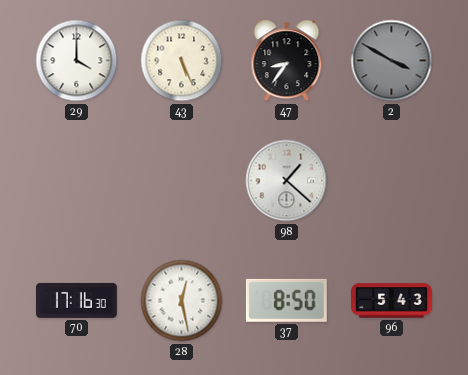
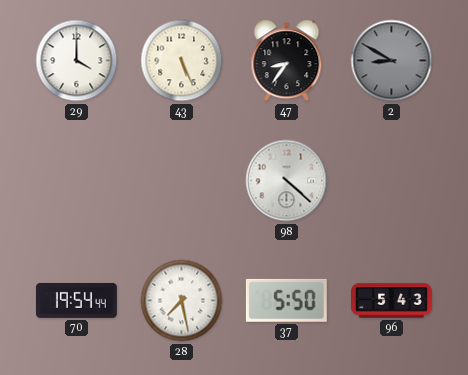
2: 3:50 -> 8:50 (392, 61)
98: 1:22 -> 4:22 (287, 181)
70: 17:16 -> 19:54 (76, 300)
28: 12:28 -> 7:28 (182, 301)
37: 8:50 -> 5:50 (286, 300)
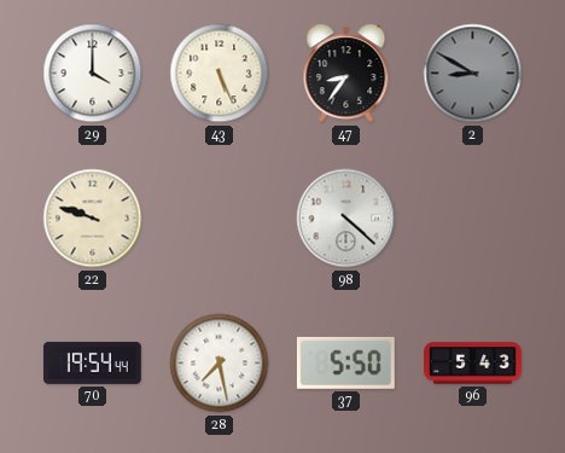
22: none -> 9:48 (93, 219)
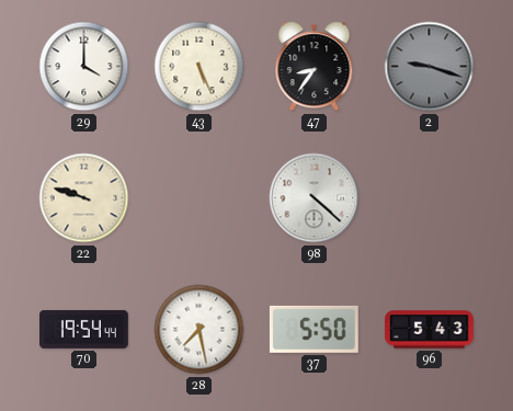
2: 8:50 -> 9:18 (430, 67)
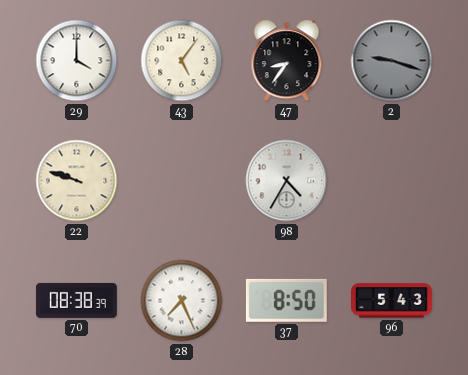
43: 5:26 -> 5:06 (182, 61)
98: 4:22 -> 4:35 (287, 181)
70: 19:54 -> 08:38 (76, 300)
28: 7:28 -> 7:26 (182, 301)
37: 5:50 -> 8:50 (286, 300)
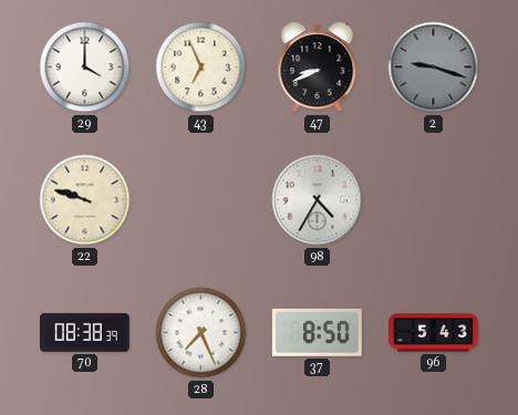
43: 5:06 -> 6:56 (201, 68)
47: 8:36 -> 8:41 (318, 68)
